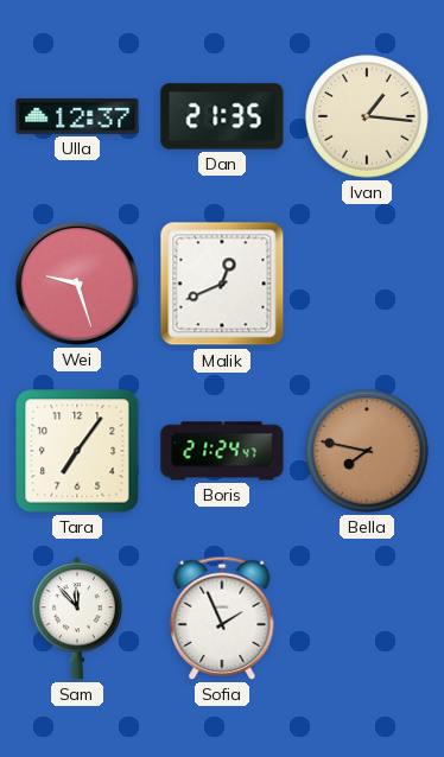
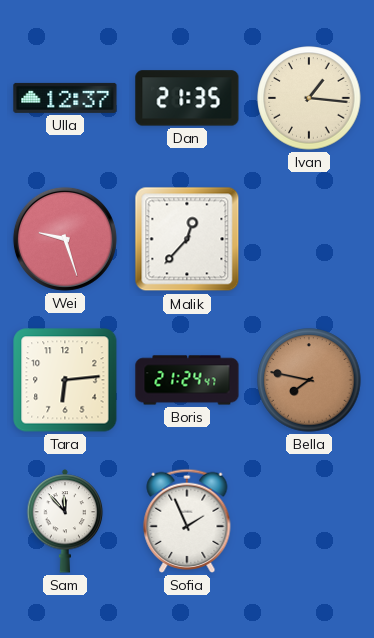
Malik: 12:41 -> 12:37 (187, 239)
Tara: 7:06 -> 6:14 (65, 380)
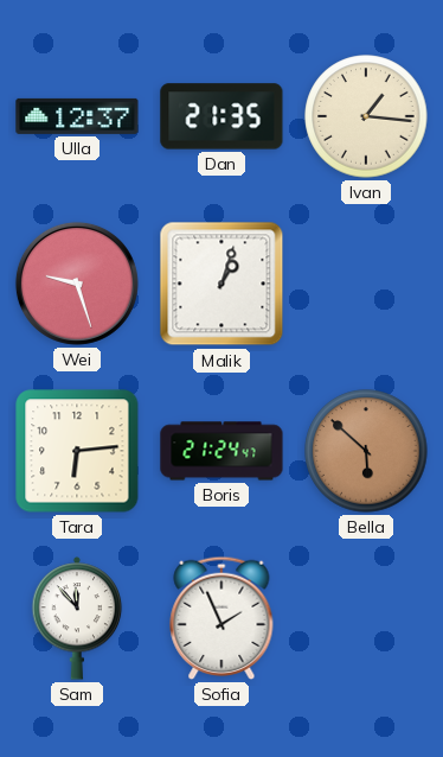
Malik: 12:37 -> 1:03 (221, 284)
Bella: 7:47 -> 5:52 (366, 451)
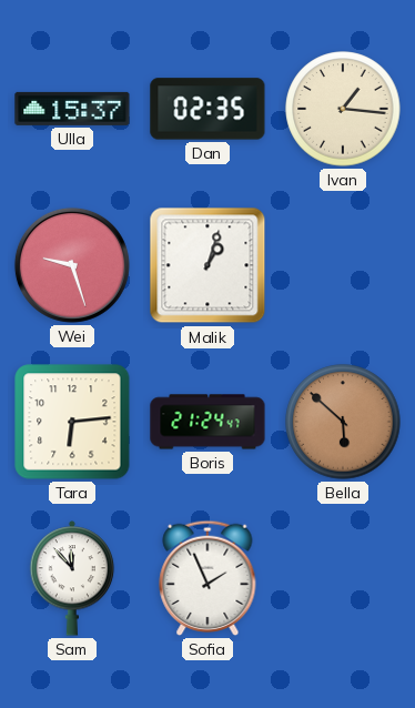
Ulla: 12:37 -> 15:37 (72, 109)
Dan: 21:35 -> 02:35 (207, 109)
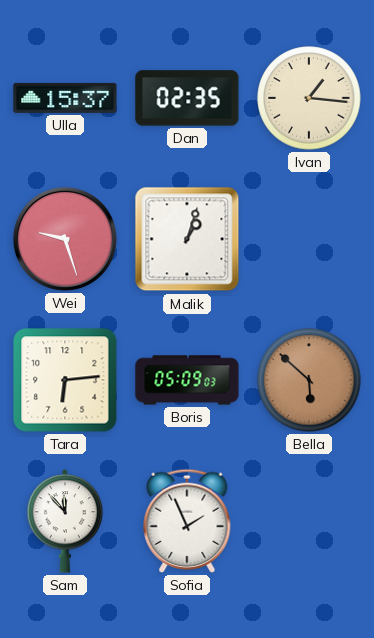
Boris: 21:24 -> 05:09 (187, 380)
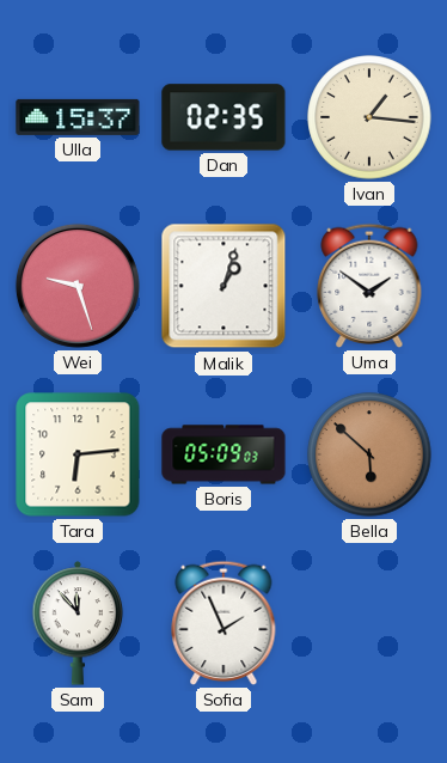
Uma: none -> 1:51 (369, 286)
